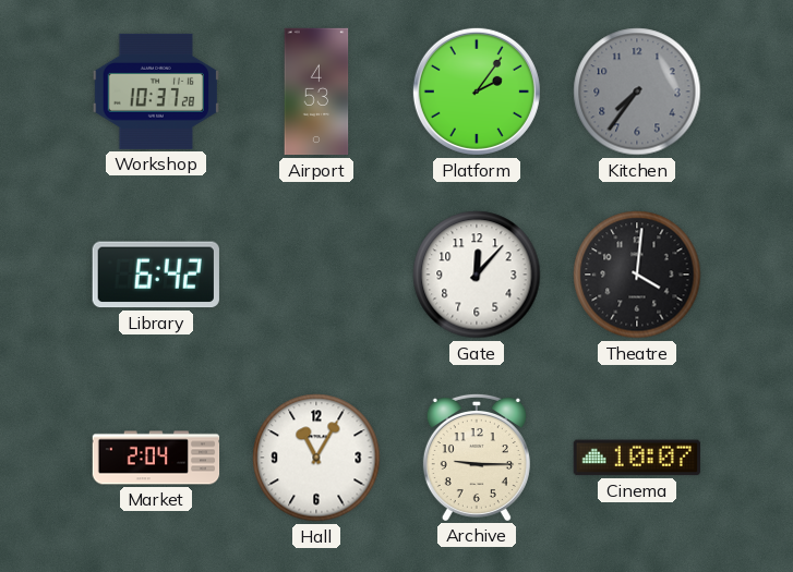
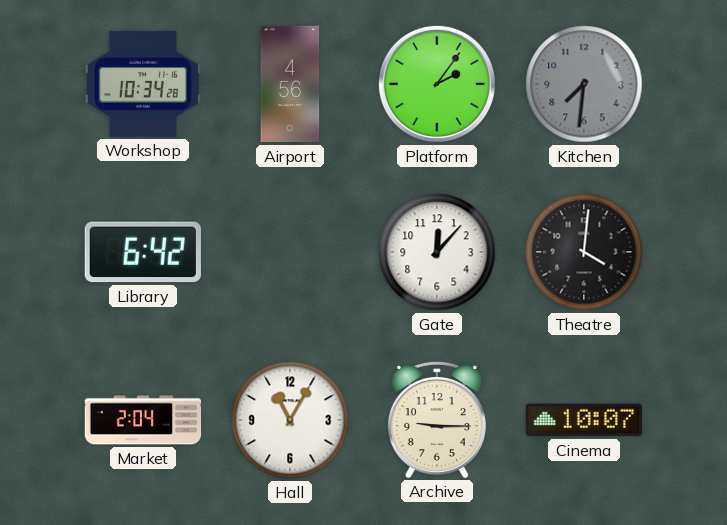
Workshop: 10:37 -> 10:34 (143, 84)
Airport: 4:53 -> 4:56 (290, 84)
Kitchen: 7:36 -> 7:31 (584, 84)
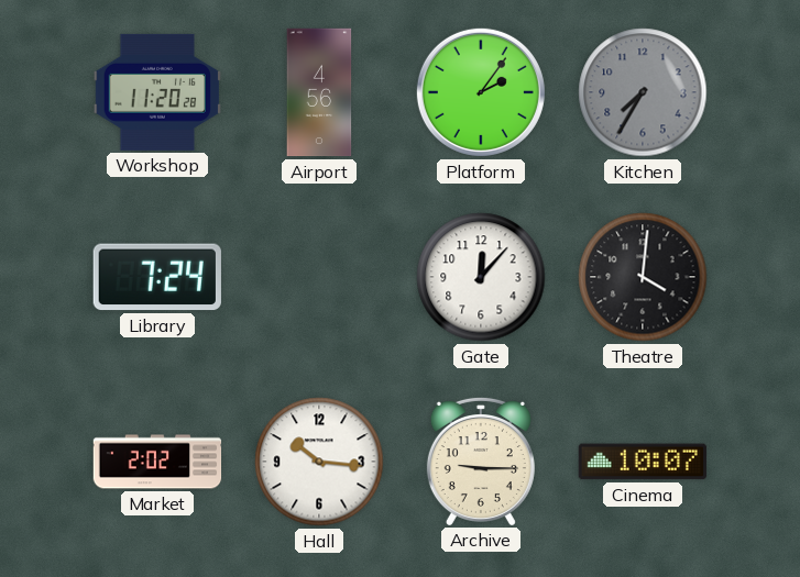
Workshop: 10:34 -> 11:20 (157, 92)
Kitchen: 7:31 -> 7:35 (643, 92)
Library: 6:42 -> 7:24 (157, 277)
Market: 2:04 -> 2:02 (157, 462)
Hall: 11:05 -> 10:16 (319, 462)
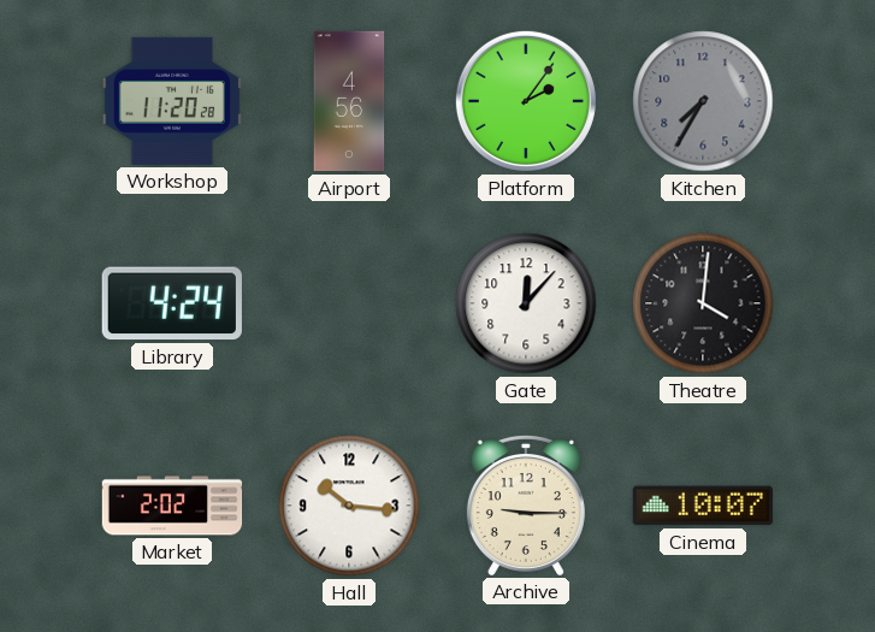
Library: 7:24 -> 4:24 (172, 303)
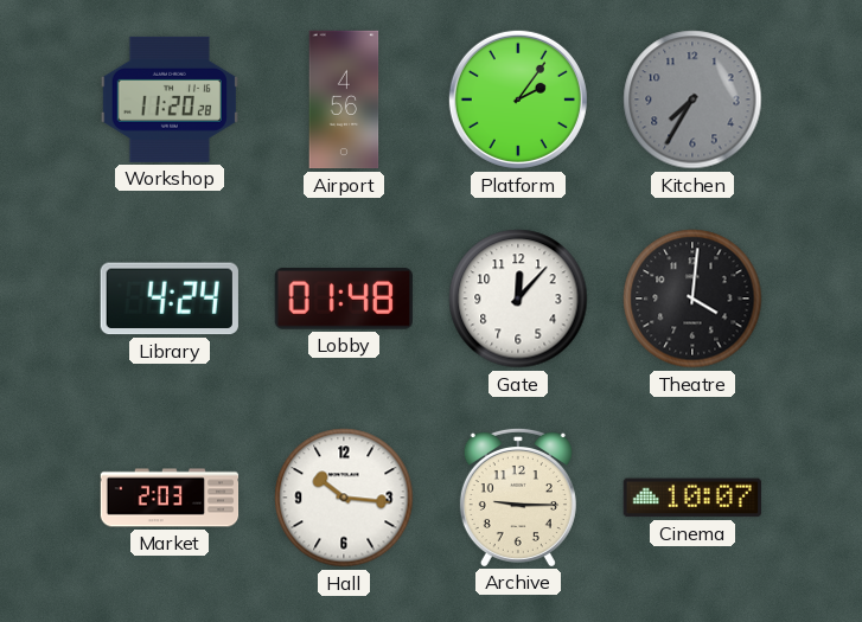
Lobby: none -> 01:48 (344, 299)
Market: 2:02 -> 2:03 (170, 498)
